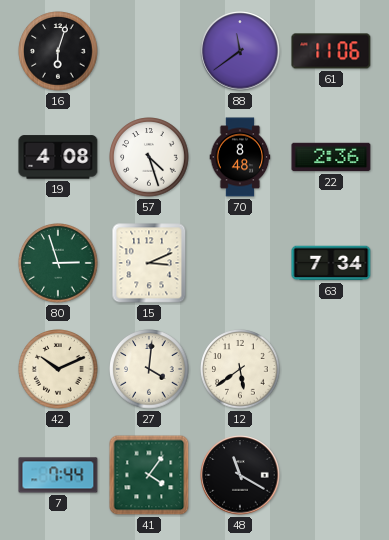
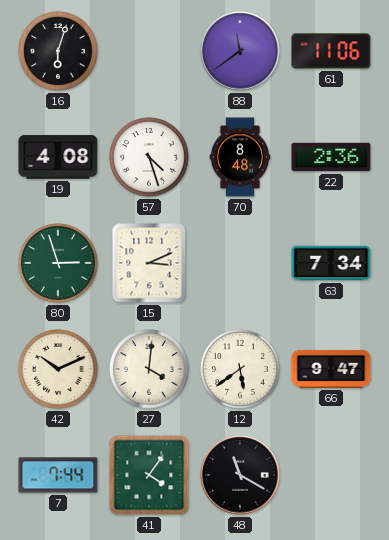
66: none -> 9:47 (331, 369)
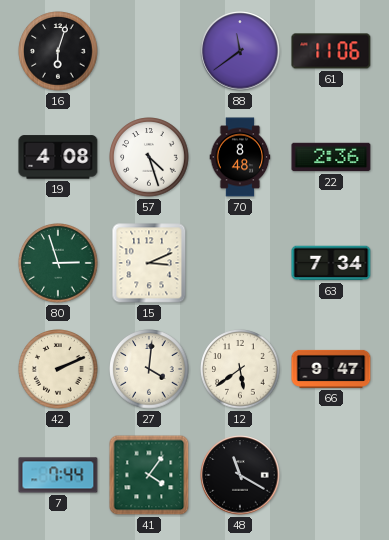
42: 10:11 -> 2:11 (58, 369)
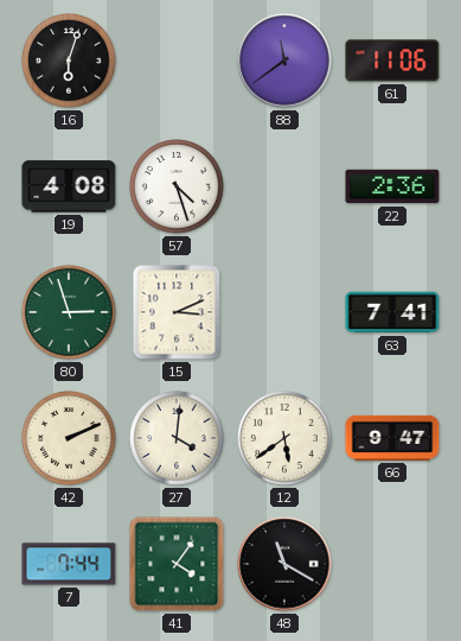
70: 8:48 -> none (240, 157)
63: 7:34 -> 7:41 (392, 312)
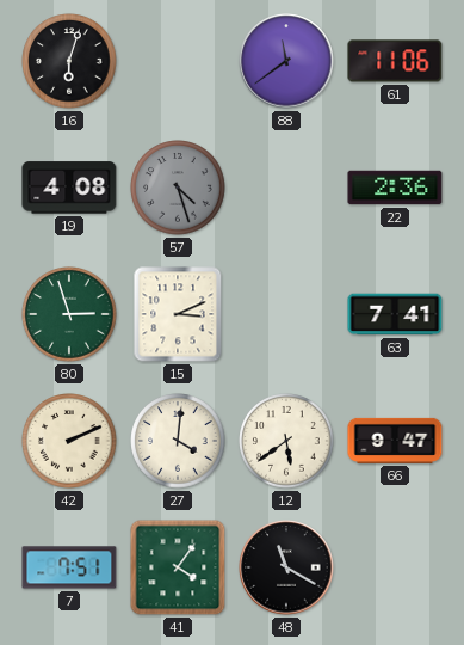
57 dial: white -> grey (178, 188)
7: 7:44 -> 7:51 (69, 567)
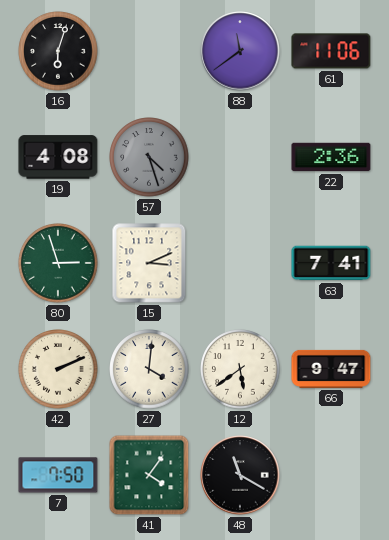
7: 7:51 -> 7:50 (58, 475)
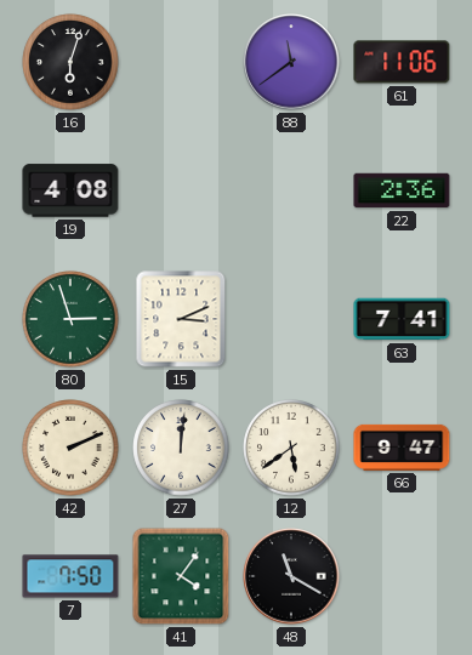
57: 4:27 -> none (149, 157)
27: 4:01 -> 12:01 (181, 448)
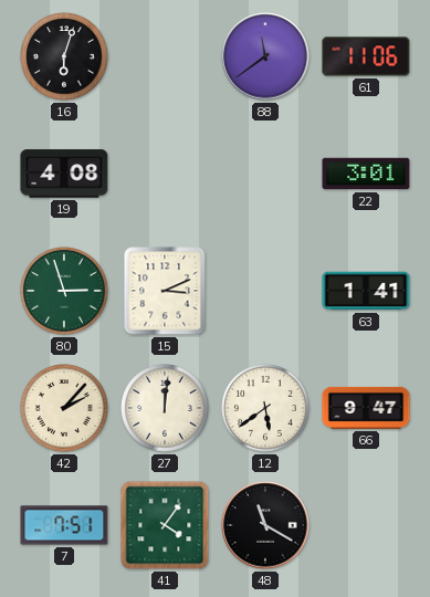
22: 2:36 -> 3:01 (366, 174)
63: 7:41 -> 1:41 (366, 291)
42: 2:11 -> 2:07 (64, 408)
7: 7:50 -> 7:51 (64, 525)
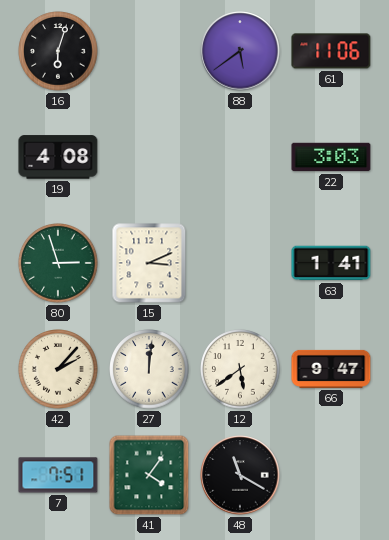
88: 11:39 -> 5:39 (240, 51)
22: 3:01 -> 3:03 (331, 157)
